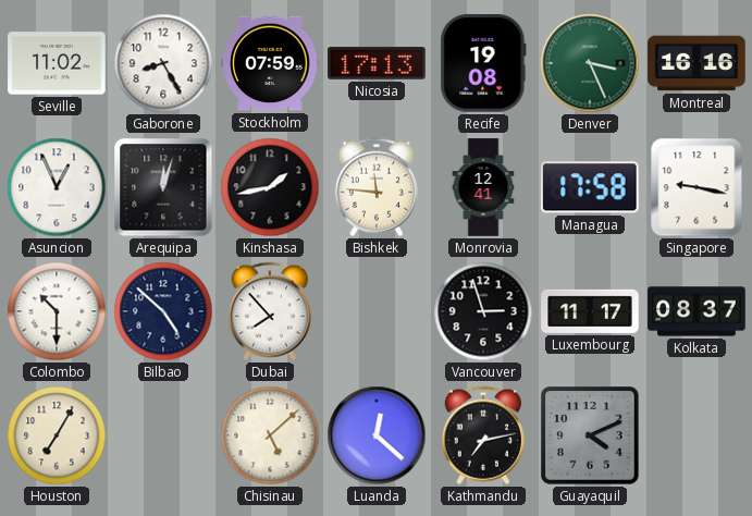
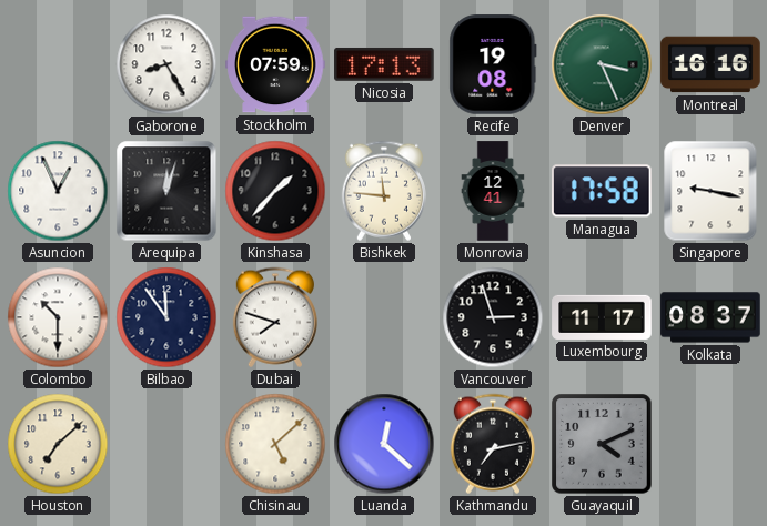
Seville: 11:02 -> none (57, 63)
Kinshasa: 1:43 -> 1:37 (275, 191)
Bilbao: 4:52 -> 11:54 (166, 317)
Dubai: 7:53 -> 7:48 (275, 317)
Houston: 7:05 -> 7:08 (58, 444)
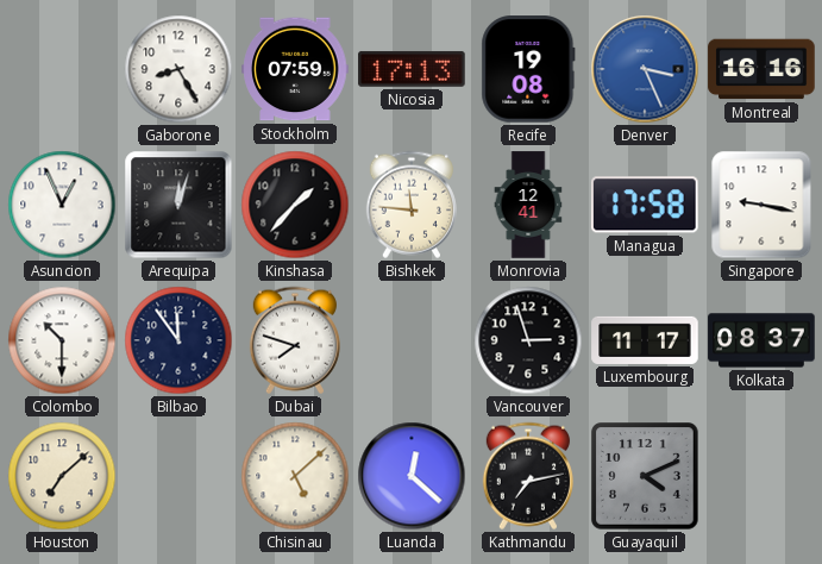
Denver dial: green -> blue (645, 69)
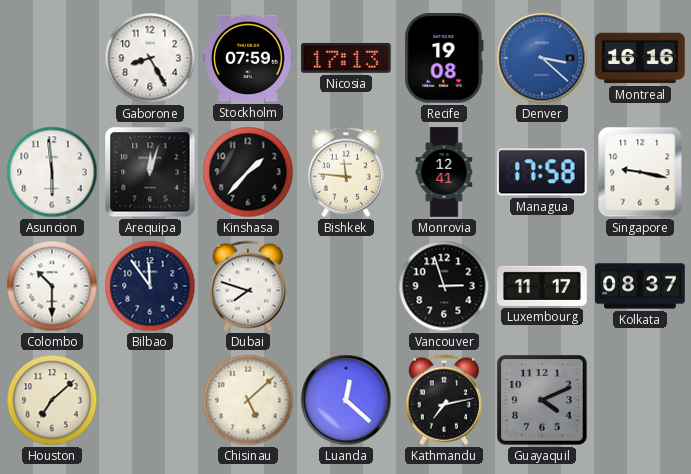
Denver: 3:26 -> 3:22 (542, 58)
Asuncion: 12:56 -> 5:59 (52, 172)
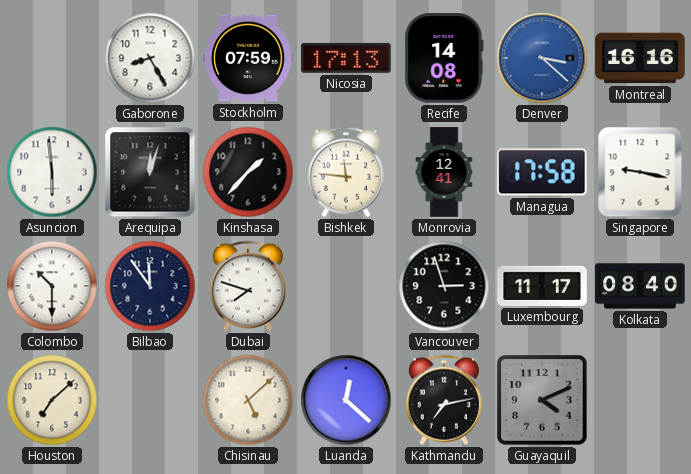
Recife: 19:08 -> 14:08 (444, 58)
Kolkata: 08:37 -> 08:40 (640, 286)
